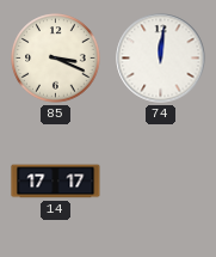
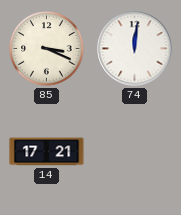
14: 17:17 -> 17:21 (47, 152)
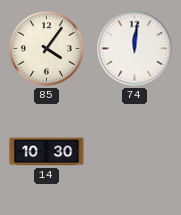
85: 3:19 -> 4:06 (47, 49)
14: 17:21 -> 10:30 (47, 152)
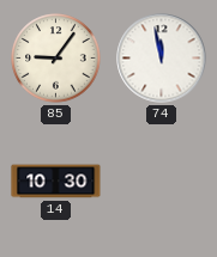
85: 4:06 -> 9:06 (56, 59)
74: 12:01 -> 11:58 (162, 59)
